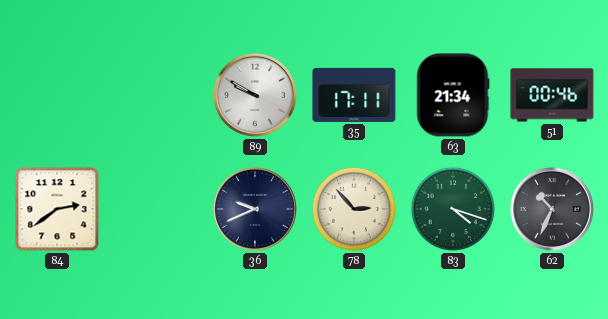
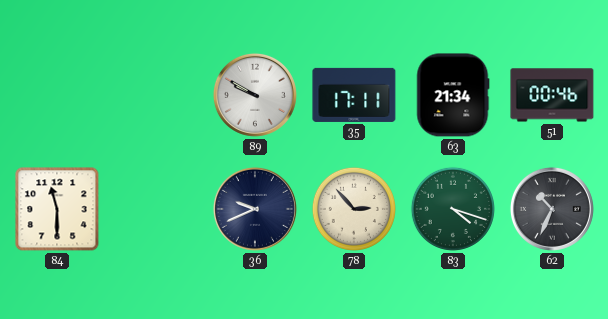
84: 2:39 -> 11:30 (57, 209)
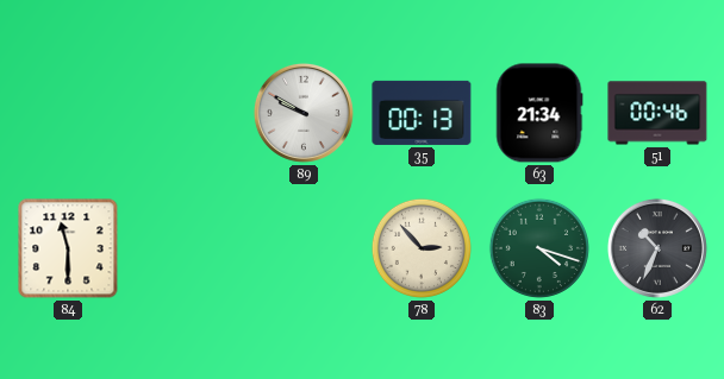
35: 17:11 -> 00:13 (422, 113)
36: 9:41 -> none (255, 209)
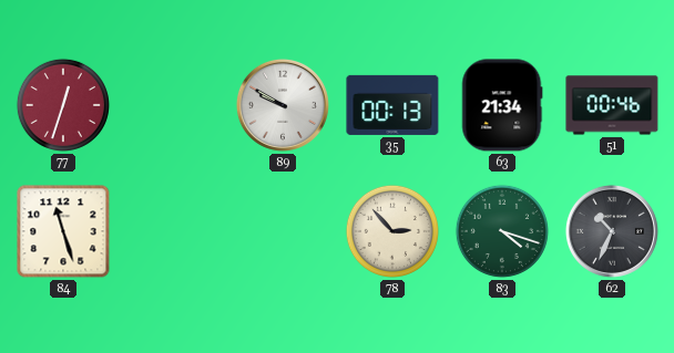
77: none -> 12:33 (63, 105)
84: 11:30 -> 11:27 (63, 231)
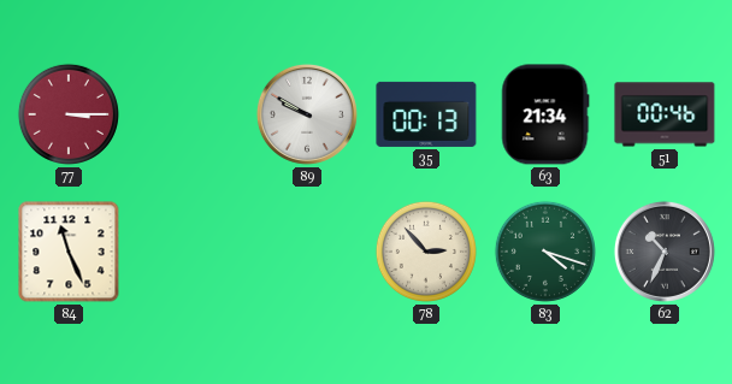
77: 12:33 -> 3:15 (69, 114)
84: 11:27 -> 11:26 (69, 252)
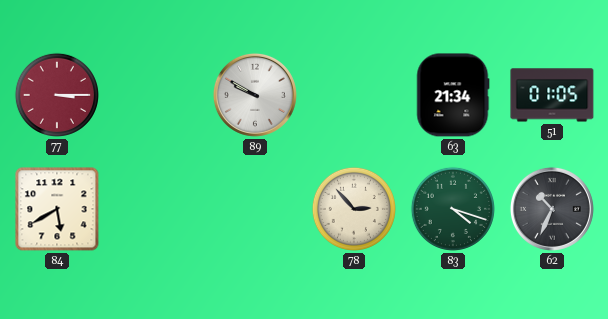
35: 00:13 -> none (426, 114)
51: 00:46 -> 01:05 (552, 95)
84: 11:26 -> 5:40 (57, 209)
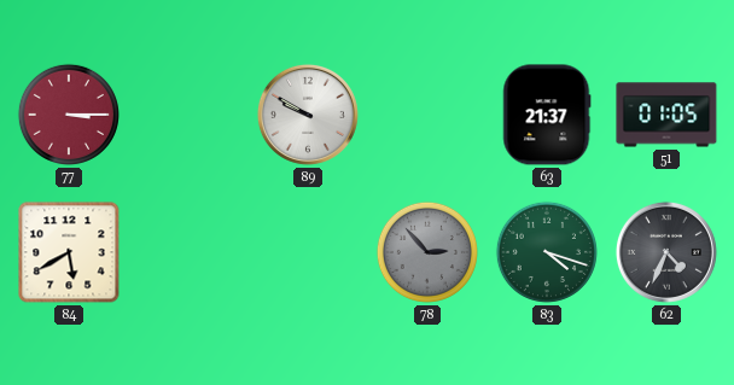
63: 21:34 -> 21:37 (547, 115)
78 dial: cream -> grey (427, 252)
62: 10:34 -> 4:34 (666, 252)
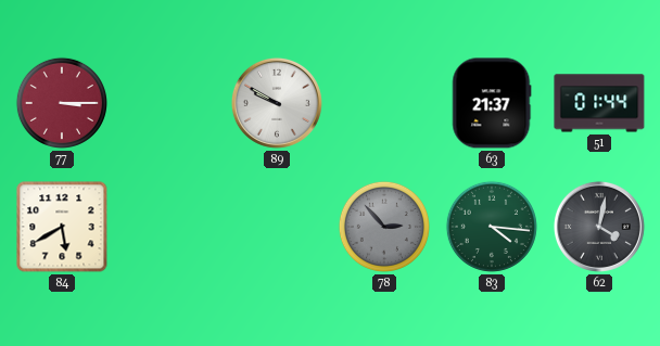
51: 01:05 -> 01:44 (599, 103)
83: 4:18 -> 4:16 (492, 227)
62: 4:34 -> 4:02 (599, 227)
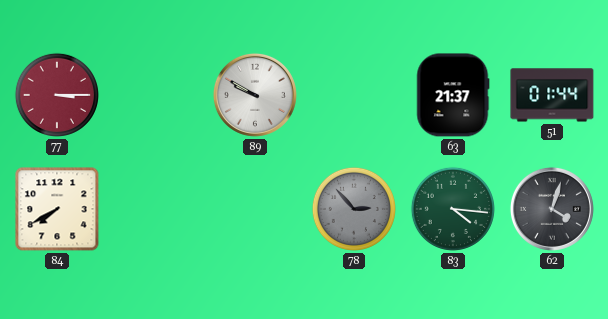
84: 5:40 -> 7:40 (57, 209)
62: 4:02 -> 4:03 (552, 209)
